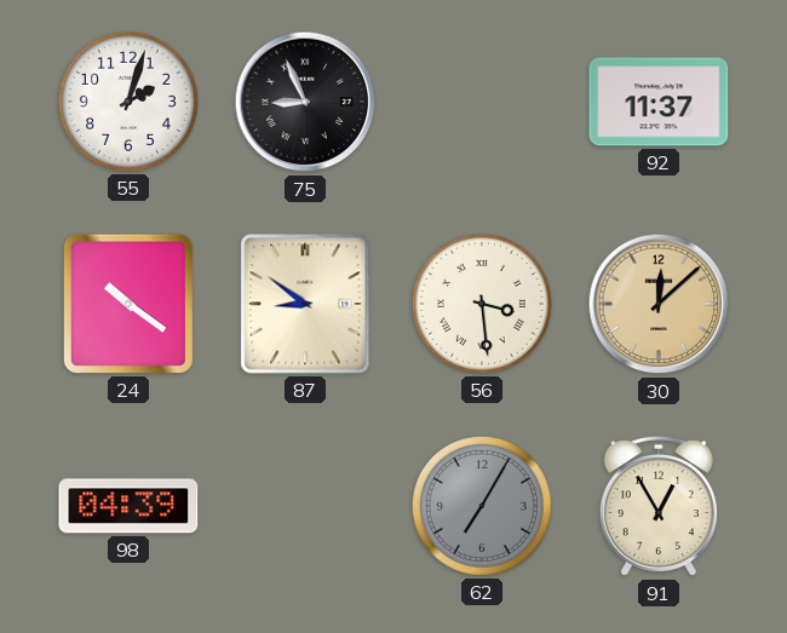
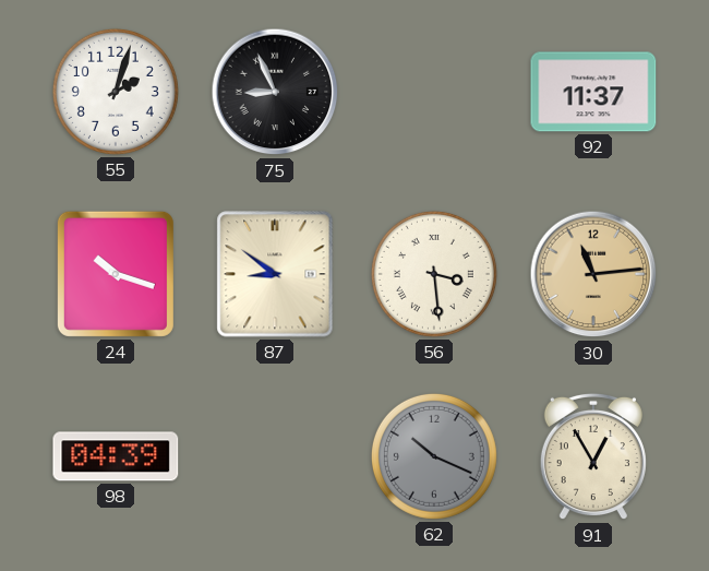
24: 10:21 -> 10:18 (116, 274)
30: 12:08 -> 11:14 (593, 274)
62: 7:05 -> 10:19 (434, 456)
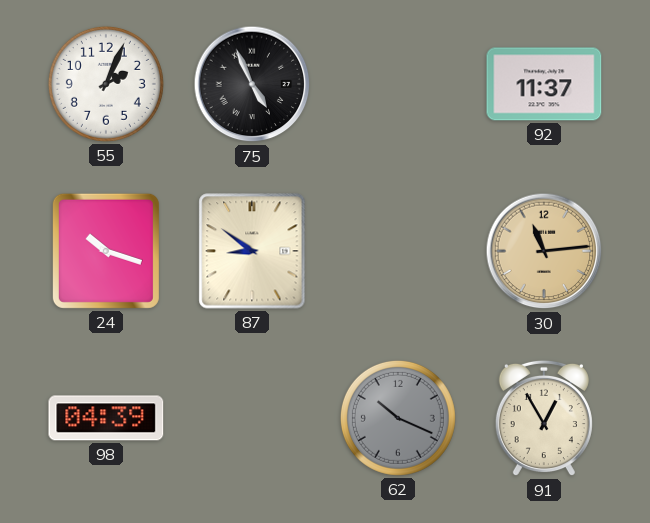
55: 2:03 -> 2:04 (106, 84)
75: 8:56 -> 4:56 (252, 84)
56: 3:29 -> none (434, 274)
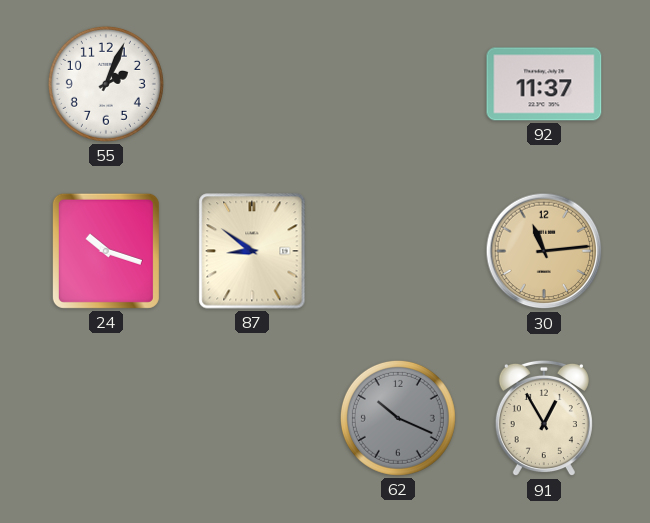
75: 4:56 -> none (252, 84)
98: 04:39 -> none (106, 418)
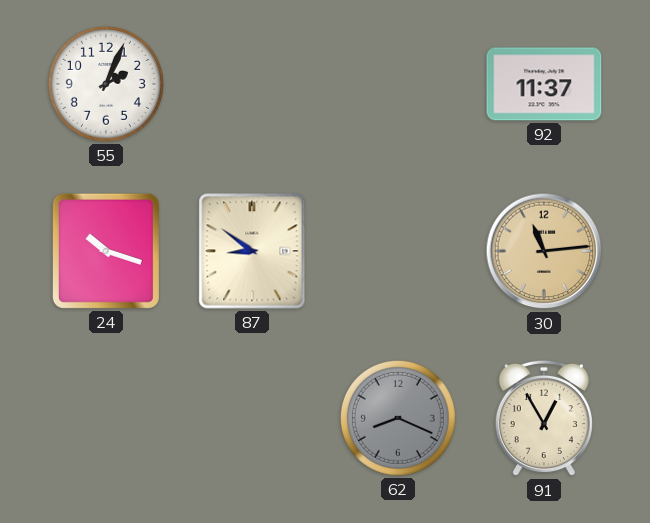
62: 10:19 -> 8:19 (398, 418)
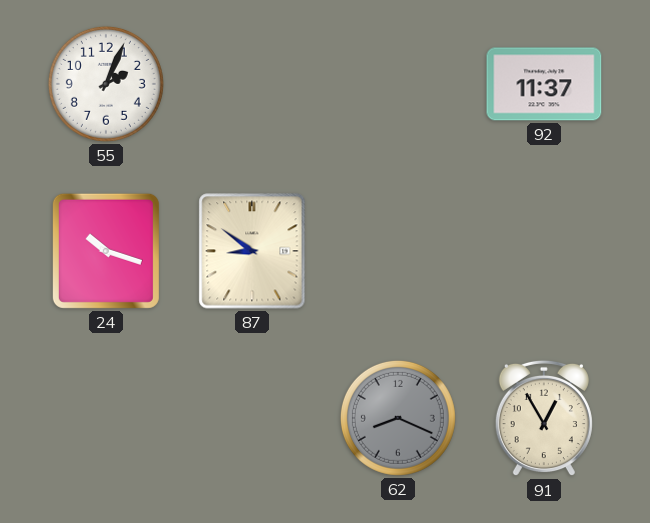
30: 11:14 -> none (544, 251)
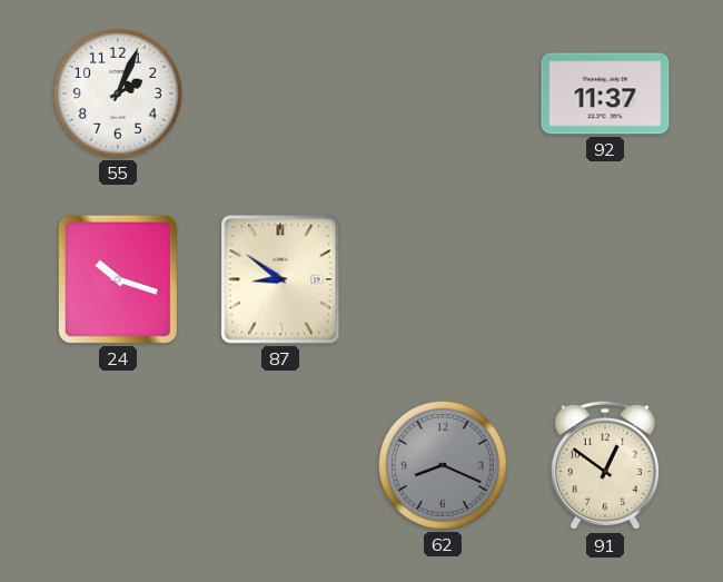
91: 12:55 -> 12:51 (605, 465)
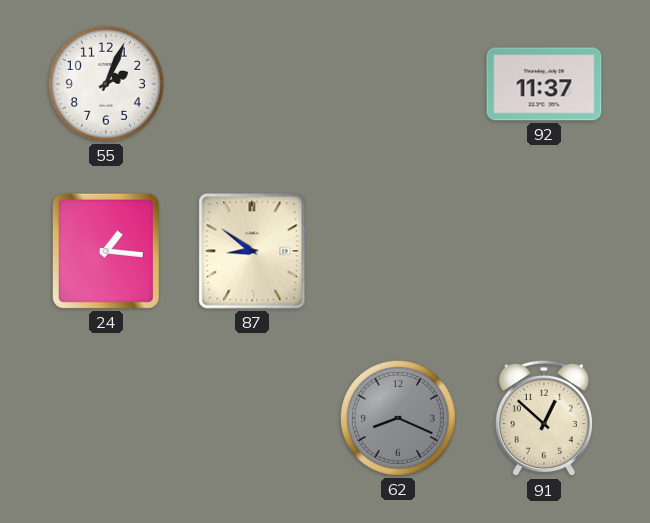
24: 10:18 -> 1:16 (106, 251)
91: 12:51 -> 12:52 (544, 418)
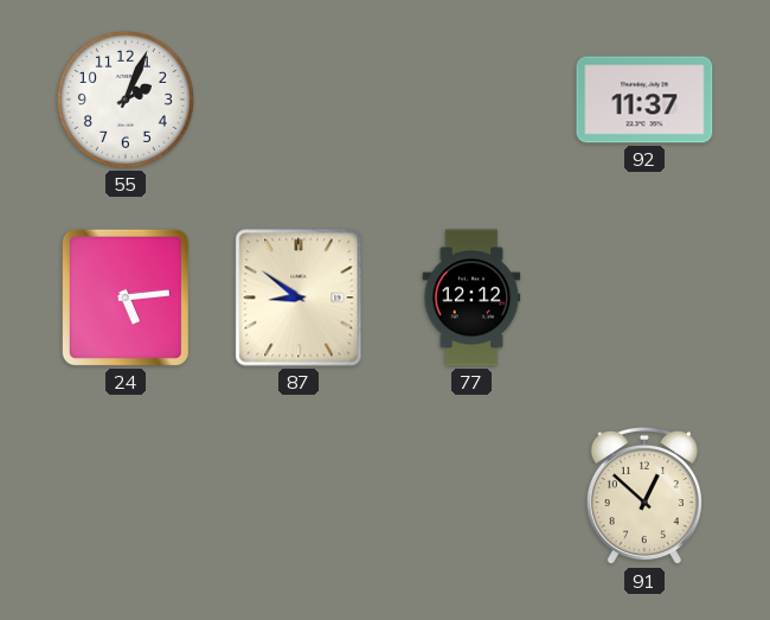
24: 1:16 -> 5:14 (126, 298)
77: none -> 12:12 (471, 298)
62: 8:19 -> none (398, 418)
